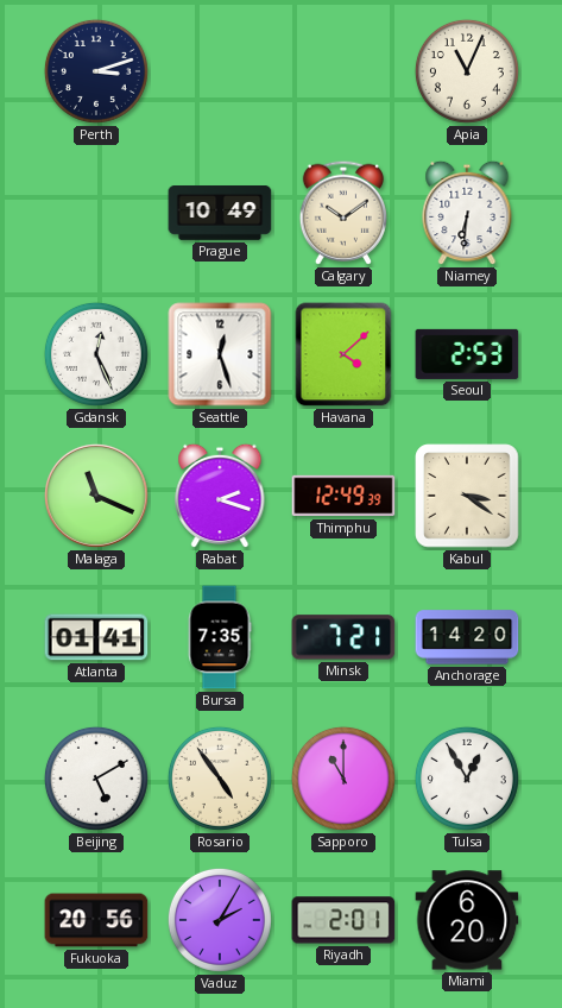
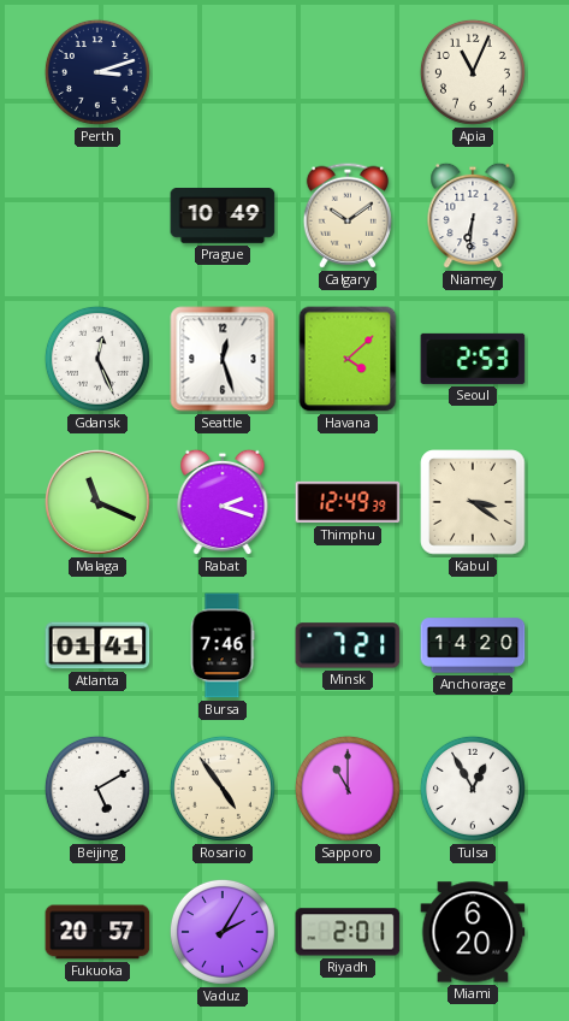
Bursa: 7:35 -> 7:46 (223, 645)
Fukuoka: 20:56 -> 20:57 (97, 932)
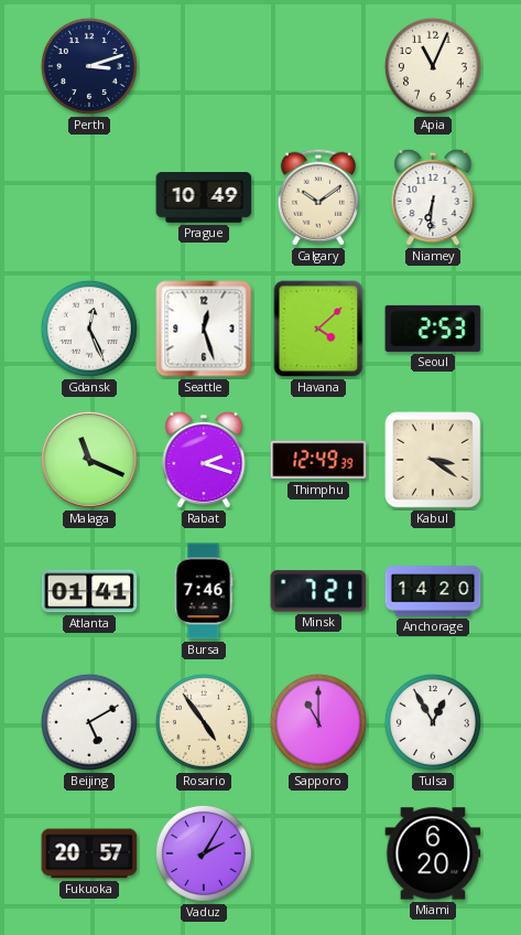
Riyadh: 2:01 -> none (348, 932)
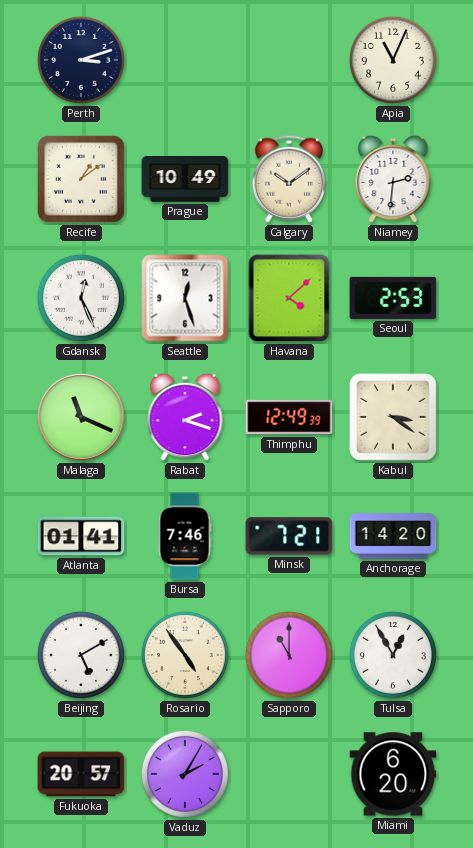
Recife: none -> 1:09 (81, 179)
Niamey: 6:31 -> 2:31 (393, 179)
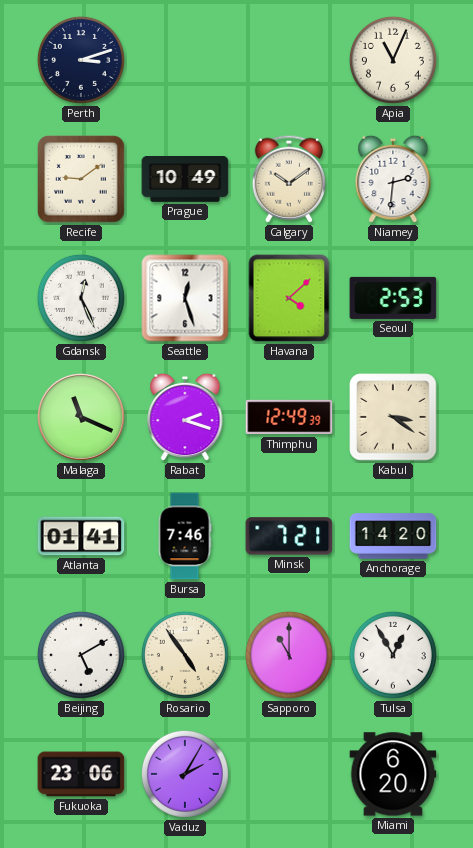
Recife: 1:09 -> 9:09 (81, 179)
Fukuoka: 20:57 -> 23:06 (81, 774)
